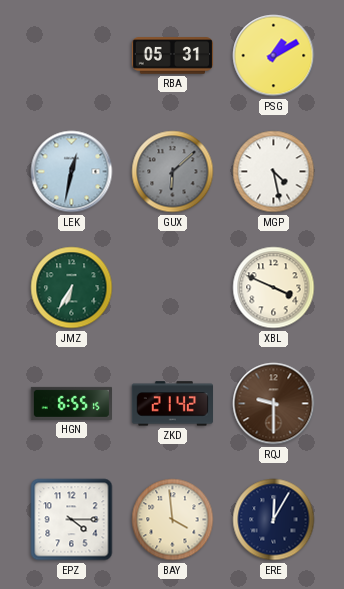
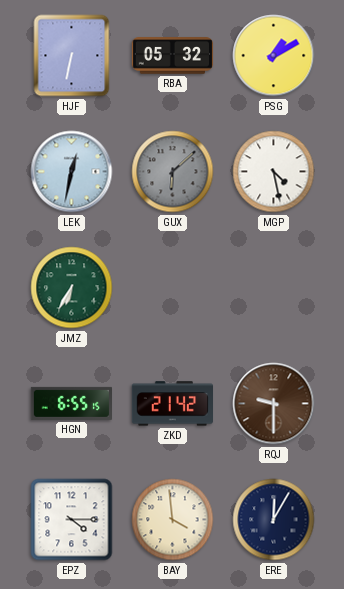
HJF: none -> 6:32 (72, 56)
RBA: 05:31 -> 05:32 (173, 56)
XBL: 3:49 -> none (274, 288)
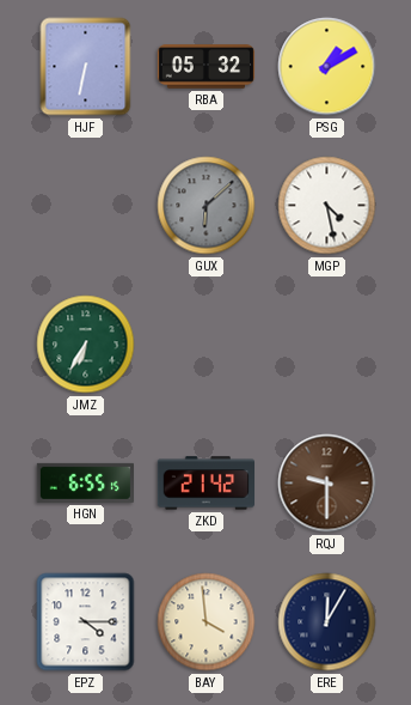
LEK: 12:32 -> none (72, 172)
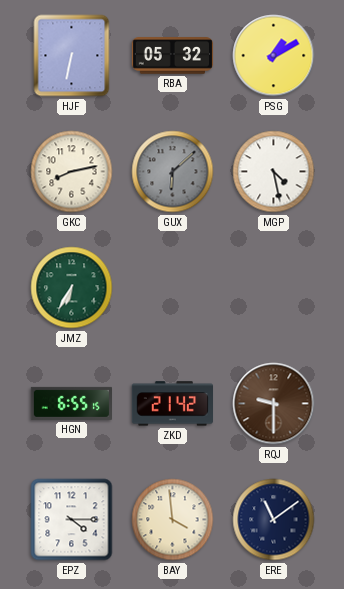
GKC: none -> 8:13 (72, 172)
ERE: 12:05 -> 11:09 (274, 520)
